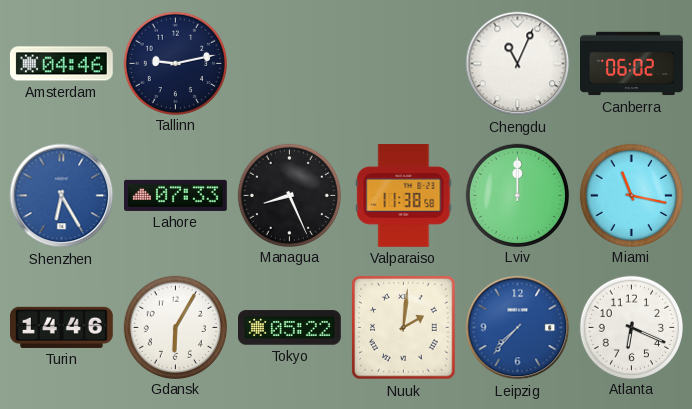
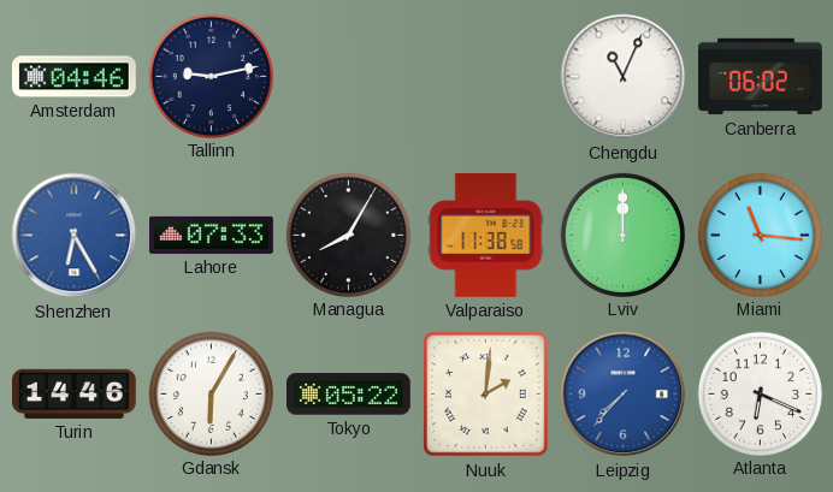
Managua: 8:26 -> 8:05 (348, 235)
Miami: 11:17 -> 11:16 (760, 235)
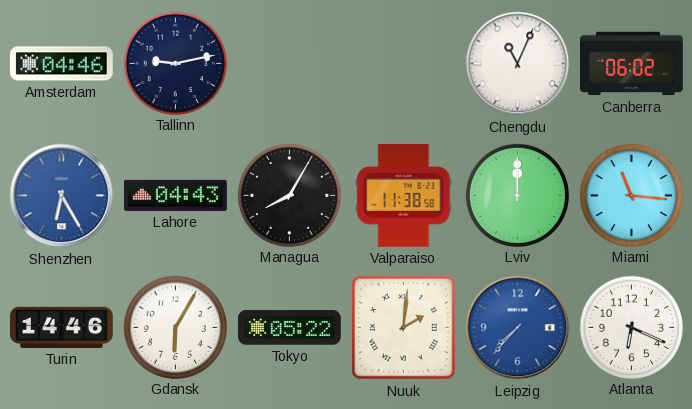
Lahore: 07:33 -> 04:43 (176, 195)
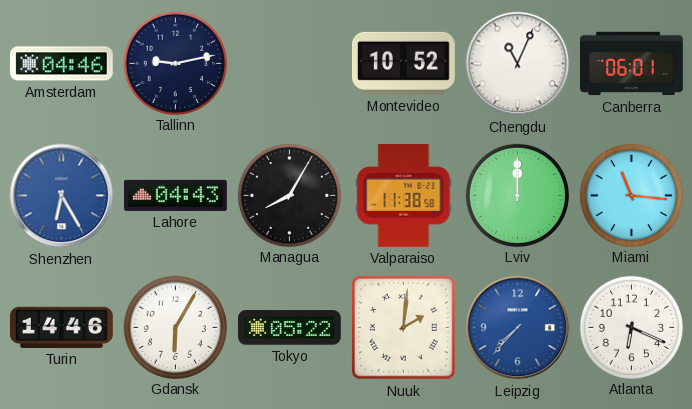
Montevideo: none -> 10:52 (404, 63)
Canberra: 06:02 -> 06:01 (632, 64)
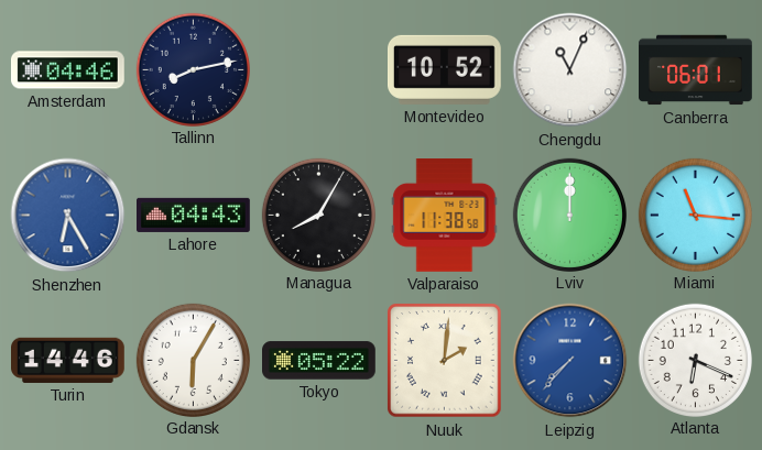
Tallinn: 9:13 -> 8:13 (193, 69)
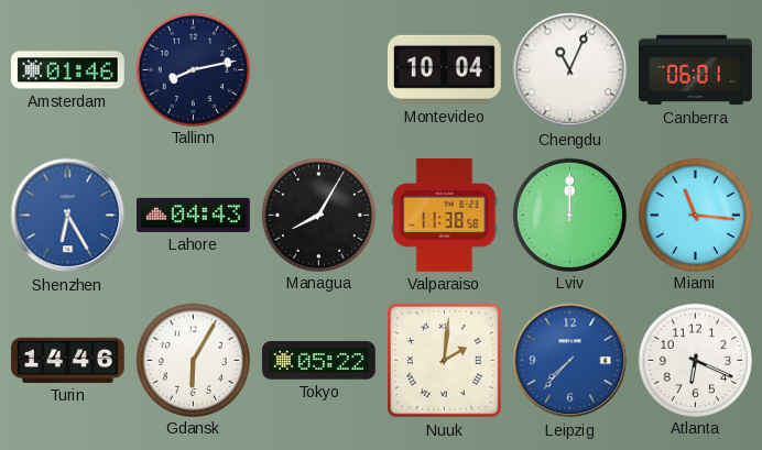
Amsterdam: 04:46 -> 01:46 (67, 70)
Montevideo: 10:52 -> 10:04 (445, 69)
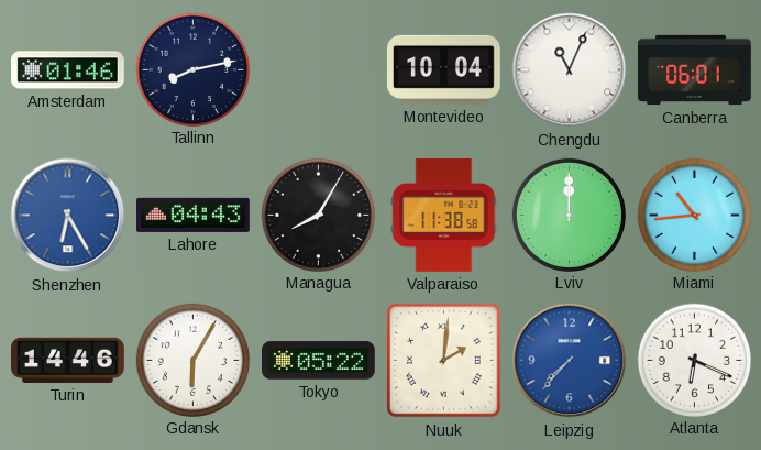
Miami: 11:16 -> 10:44 (694, 215)
